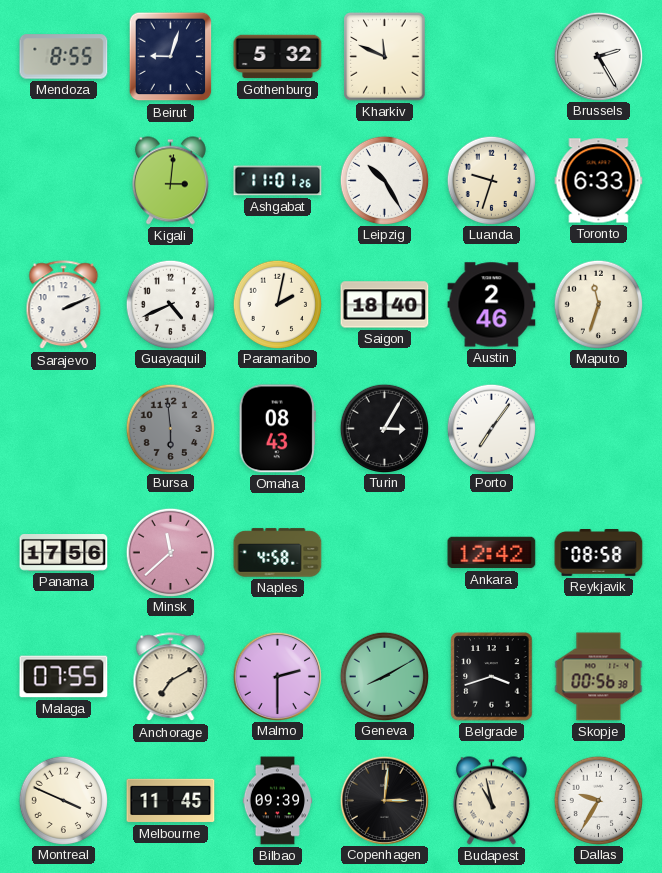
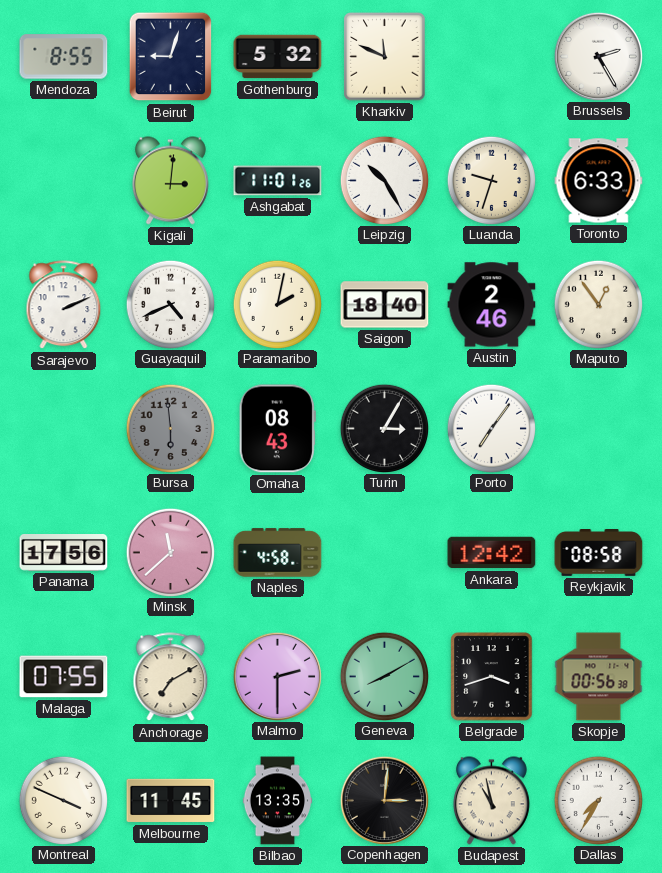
Maputo: 11:33 -> 12:54 (598, 304)
Bilbao: 09:39 -> 13:35 (278, 801)
Dallas: 9:35 -> 7:35 (598, 800)
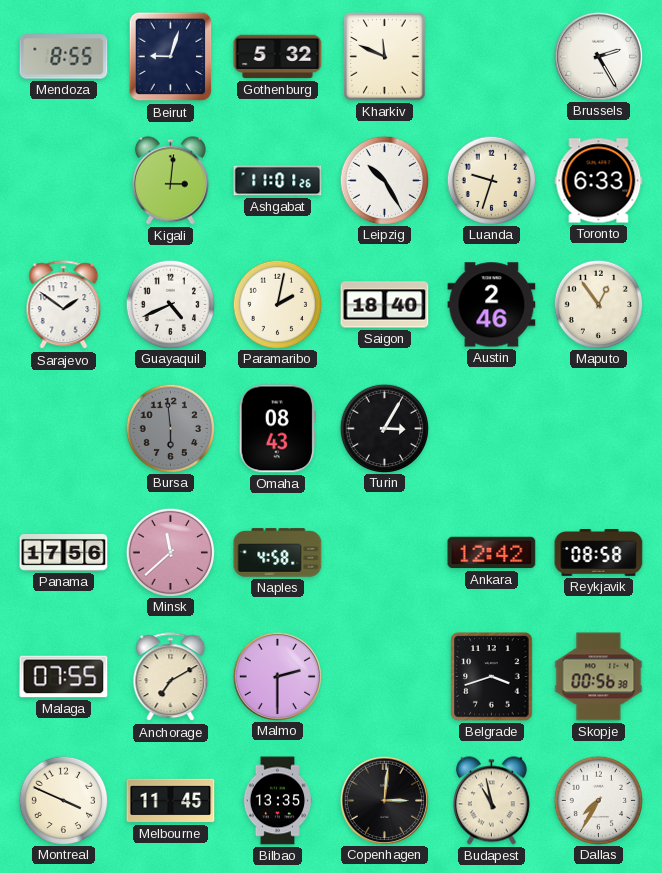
Sarajevo: 2:11 -> 1:51 (64, 305)
Porto: 7:06 -> none (491, 428)
Geneva: 8:10 -> none (384, 676)
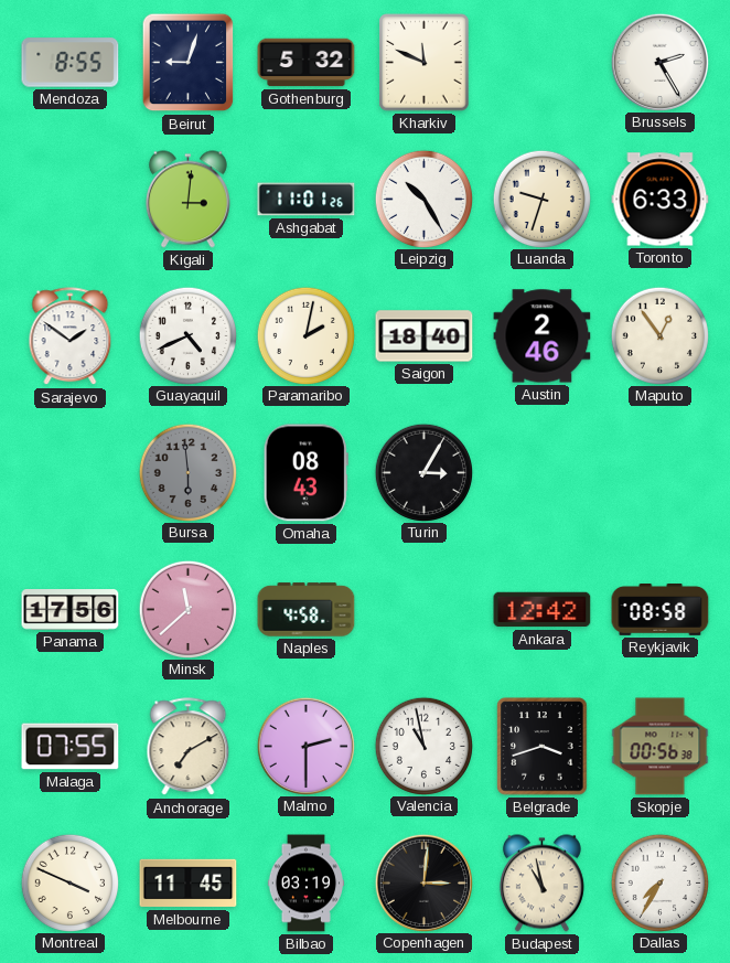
Valencia: none -> 10:58 (423, 746)
Bilbao: 13:35 -> 03:19 (307, 884)
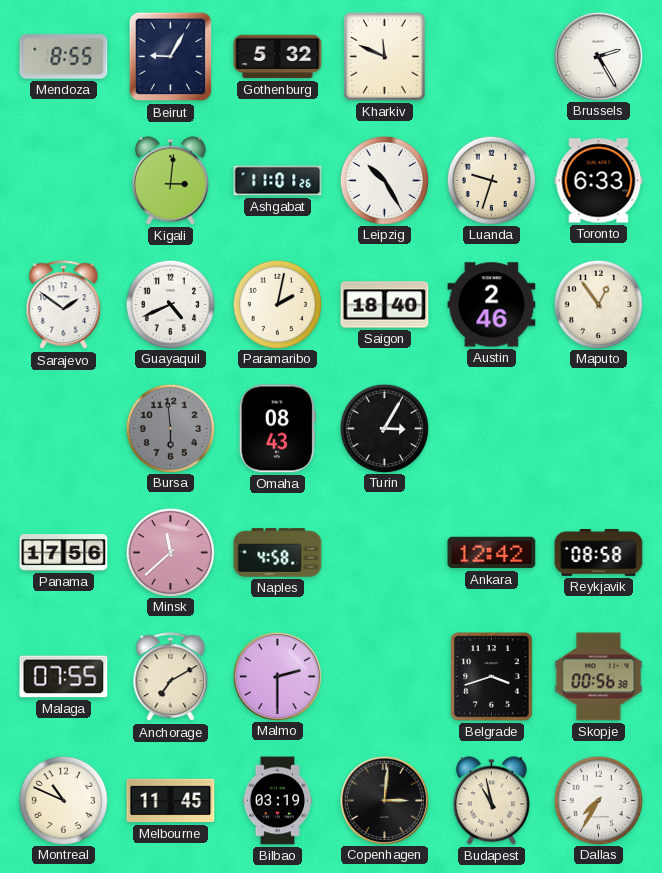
Beirut: 9:03 -> 9:05 (171, 57)
Valencia: 10:58 -> none (423, 746)
Montreal: 3:49 -> 10:49 (63, 800)
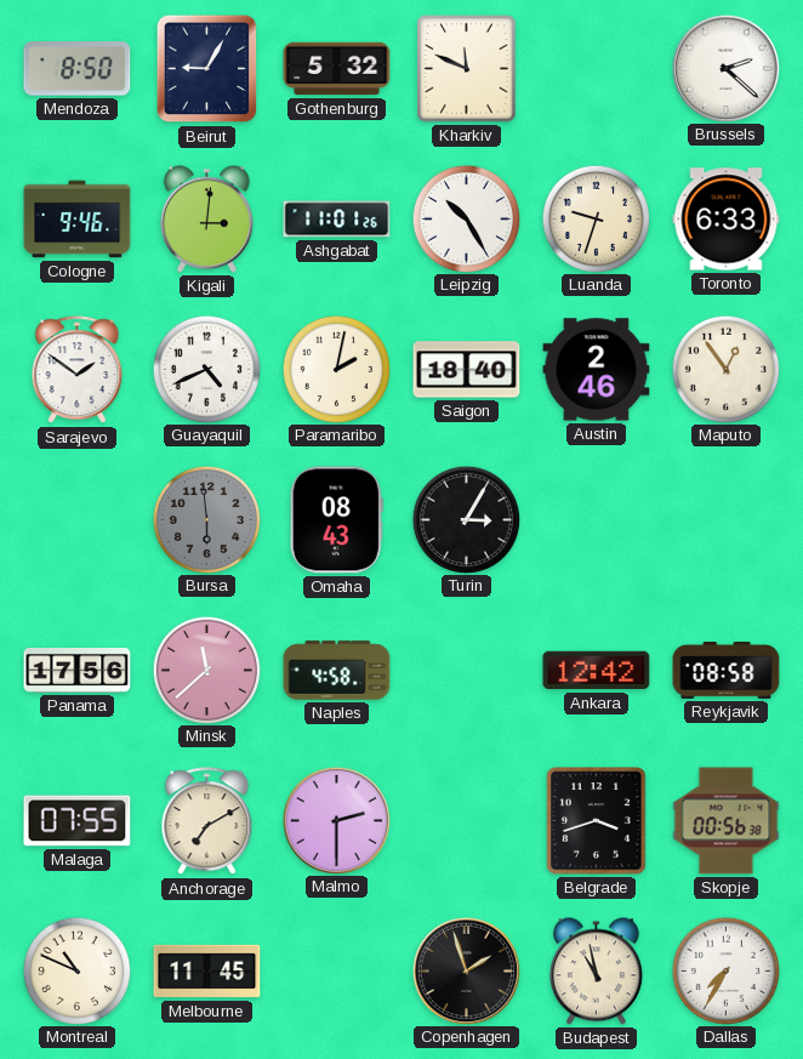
Mendoza: 8:55 -> 8:50 (78, 69)
Brussels: 2:25 -> 2:22 (725, 68)
Cologne: none -> 9:46 (78, 220)
Bilbao: 03:19 -> none (278, 801)
Copenhagen: 3:01 -> 1:57 (466, 970)
